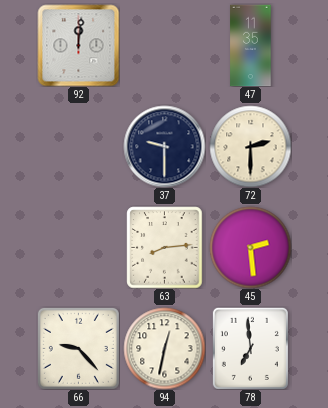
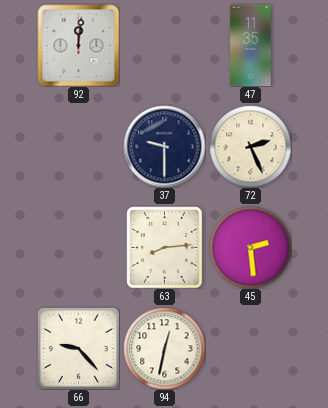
72: 2:30 -> 2:26 (250, 146)
78: 6:59 -> none (250, 348)
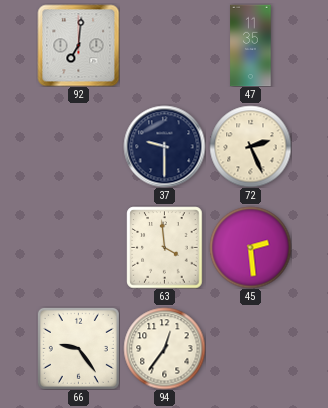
92: 12:01 -> 7:01 (78, 45)
63: 8:14 -> 3:59 (165, 247)
66: 9:23 -> 9:24 (78, 348)
94: 12:32 -> 12:36 (164, 348)
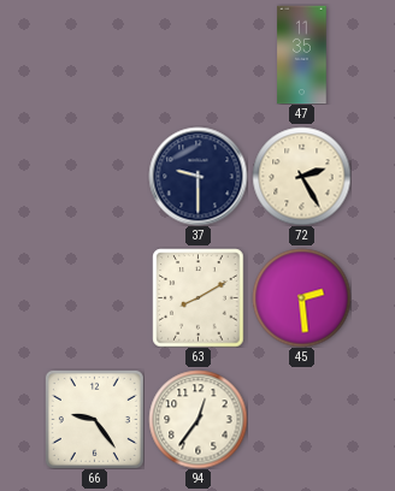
92: 7:01 -> none (78, 45)
72: 2:26 -> 2:25 (301, 176)
63: 3:59 -> 8:10 (199, 297)
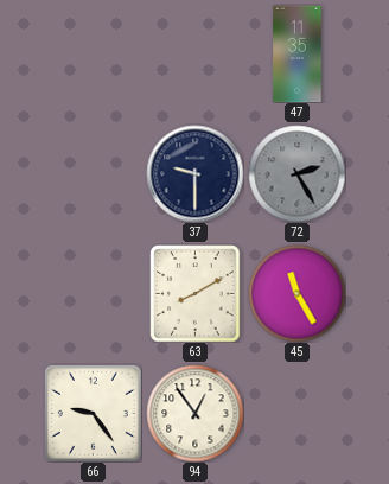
72 dial: cream -> grey (296, 173)
45: 2:29 -> 11:25 (296, 293)
94: 12:36 -> 12:54 (194, 413)
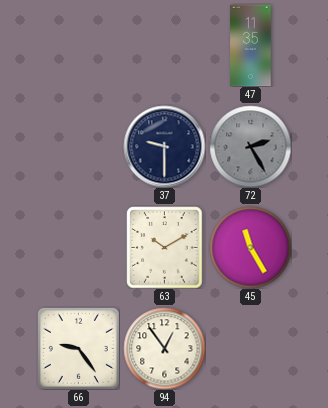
63: 8:10 -> 10:10 (165, 247)
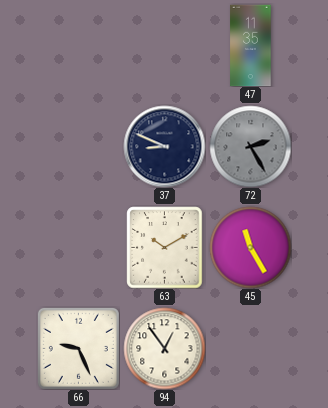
37: 9:30 -> 8:49 (164, 146)
66: 9:24 -> 9:26 (78, 348)
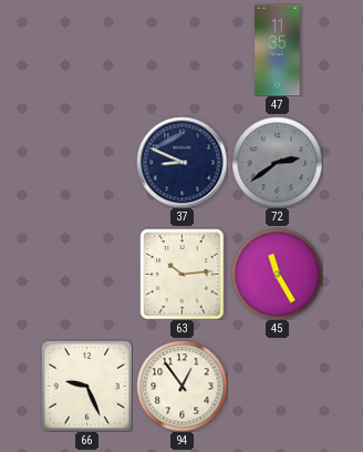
72: 2:25 -> 2:39 (277, 162)
63: 10:10 -> 10:14 (183, 274)
